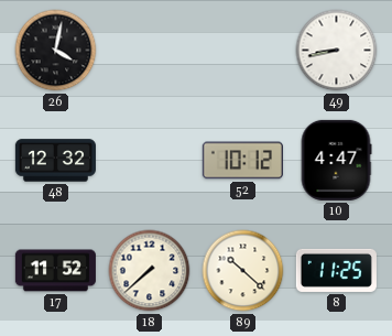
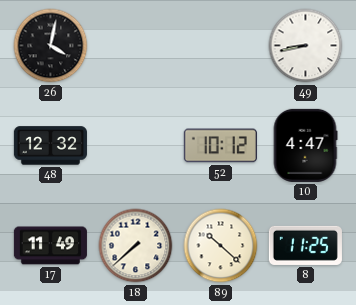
17: 11:52 -> 11:49 (50, 246)
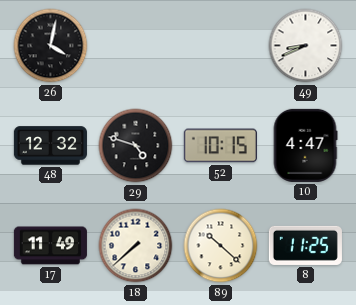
49: 8:43 -> 8:41 (306, 46)
29: none -> 4:48 (136, 146)
52: 10:12 -> 10:15 (220, 146)
